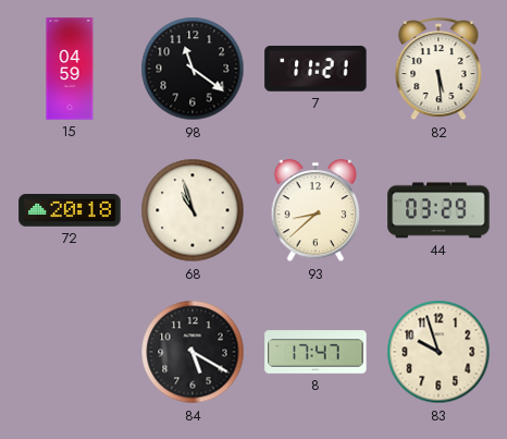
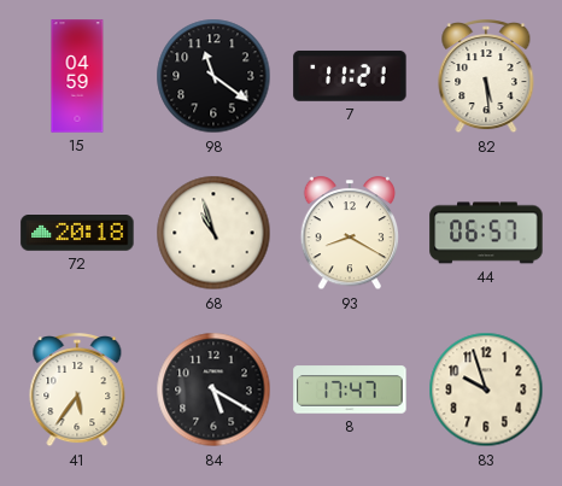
93: 8:38 -> 8:20 (350, 234)
44: 03:29 -> 06:57 (486, 233)
41: none -> 5:36 (77, 391)
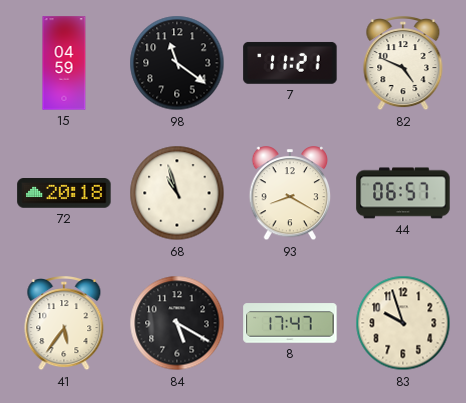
82: 5:29 -> 4:49 (403, 64)
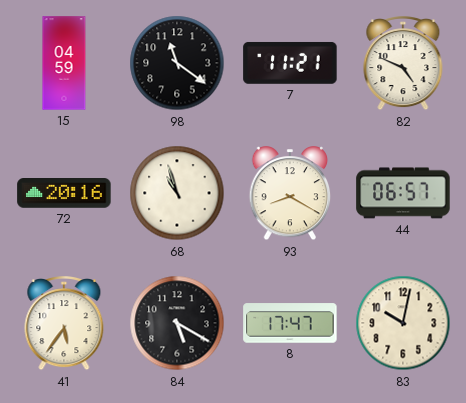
72: 20:18 -> 20:16 (64, 193)
83: 9:57 -> 10:02 (403, 323)
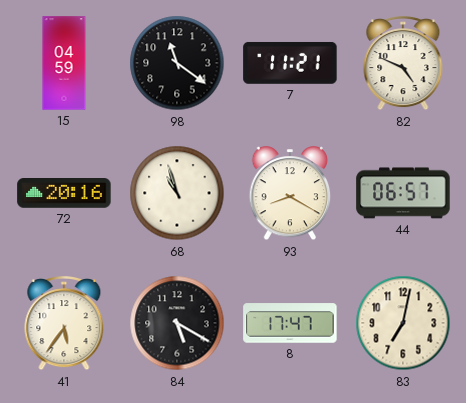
83: 10:02 -> 7:02 (403, 323)
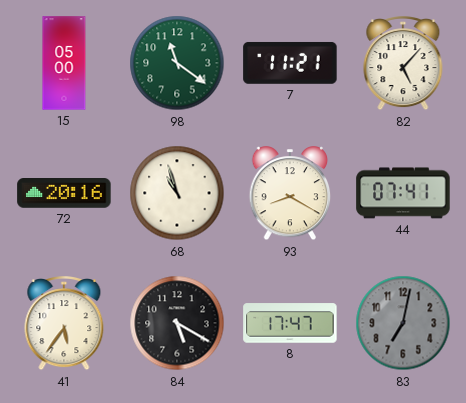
15: 04:59 -> 05:00 (64, 63)
98 dial: black -> green (177, 63)
82: 4:49 -> 5:07 (403, 64)
44: 06:57 -> 07:41 (403, 193)
83 dial: cream -> grey (403, 323)
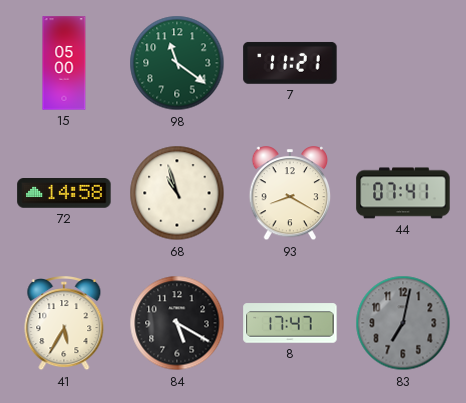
82: 5:07 -> none (403, 64)
72: 20:16 -> 14:58 (64, 193)
41: 5:36 -> 5:35 (64, 324)
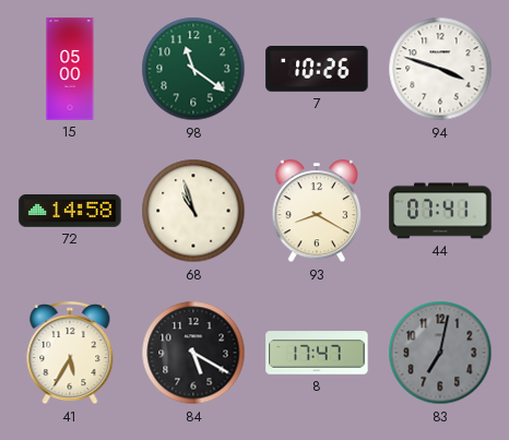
7: 11:21 -> 10:26 (317, 69)
94: none -> 3:48 (440, 69)
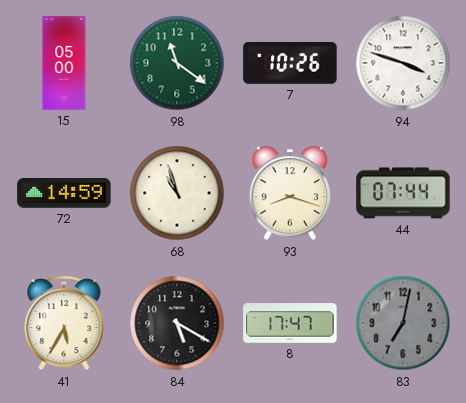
72: 14:58 -> 14:59 (64, 193)
93: 8:20 -> 8:18 (290, 194)
44: 07:41 -> 07:44 (403, 193)
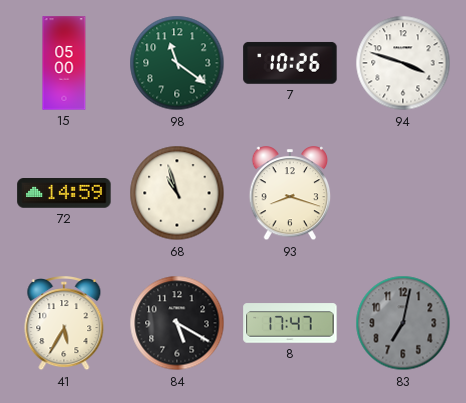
44: 07:44 -> none (403, 193)
